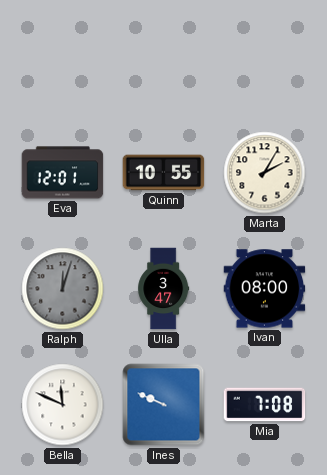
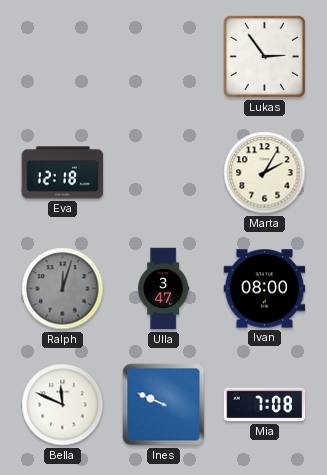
Lukas: none -> 2:54 (264, 56)
Eva: 12:01 -> 12:18 (63, 173)
Quinn: 10:55 -> none (164, 173)
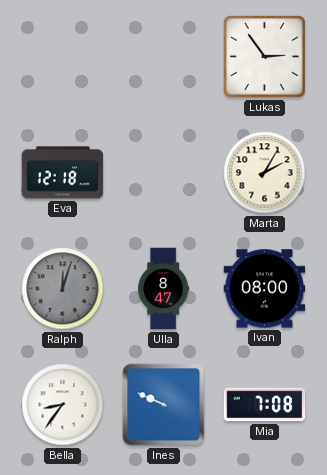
Ulla: 3:47 -> 8:47 (164, 289)
Bella: 11:49 -> 8:36 (63, 405)
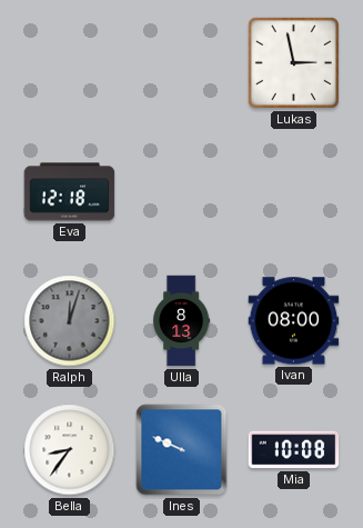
Lukas: 2:54 -> 2:58 (293, 62)
Marta: 2:05 -> none (265, 173)
Ulla: 8:47 -> 8:13 (182, 321)
Mia: 7:08 -> 10:08 (294, 450)
